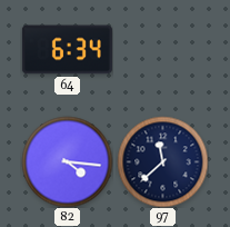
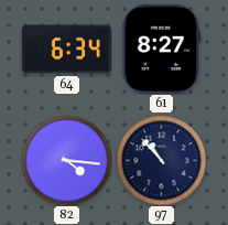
61: none -> 8:27 (162, 49)
97: 11:38 -> 10:53 (161, 160)
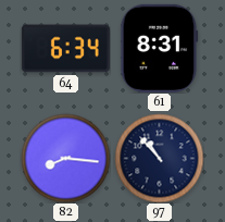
61: 8:27 -> 8:31 (160, 48)
82: 4:16 -> 8:16 (65, 158)
